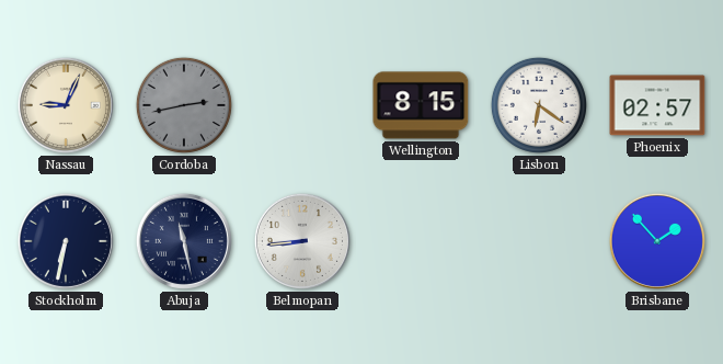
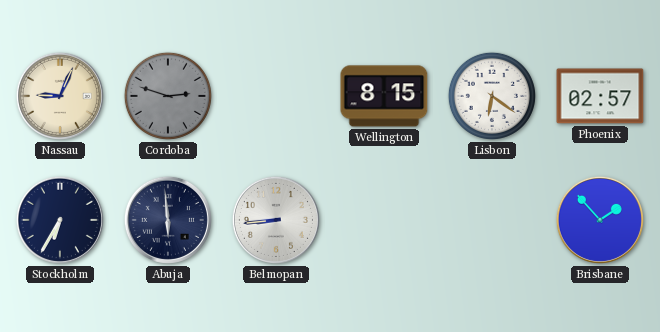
Cordoba: 2:43 -> 2:48 (168, 96)
Stockholm: 6:32 -> 6:35 (60, 220)
Abuja: 11:28 -> 5:59 (168, 220)
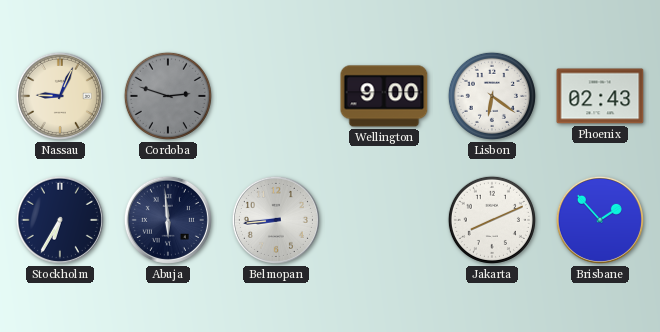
Wellington: 8:15 -> 9:00 (384, 96)
Phoenix: 02:57 -> 02:43 (600, 96)
Jakarta: none -> 8:11 (492, 220)
